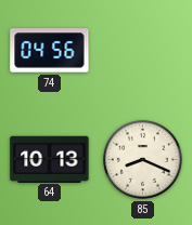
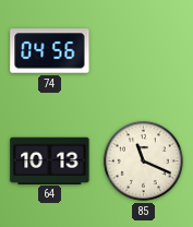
85: 8:19 -> 11:19 (143, 160)
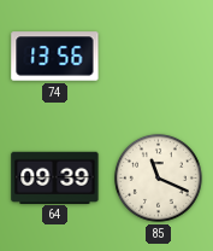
74: 04:56 -> 13:56 (55, 57)
64: 10:13 -> 09:39 (55, 177)
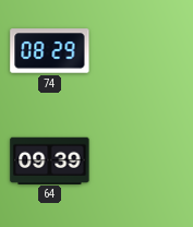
74: 13:56 -> 08:29 (50, 51)
85: 11:19 -> none (158, 177)
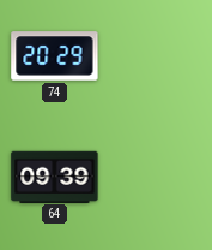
74: 08:29 -> 20:29 (55, 56)
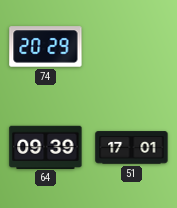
51: none -> 17:01 (132, 148)
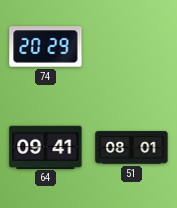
64: 09:39 -> 09:41 (46, 147)
51: 17:01 -> 08:01 (132, 148)
